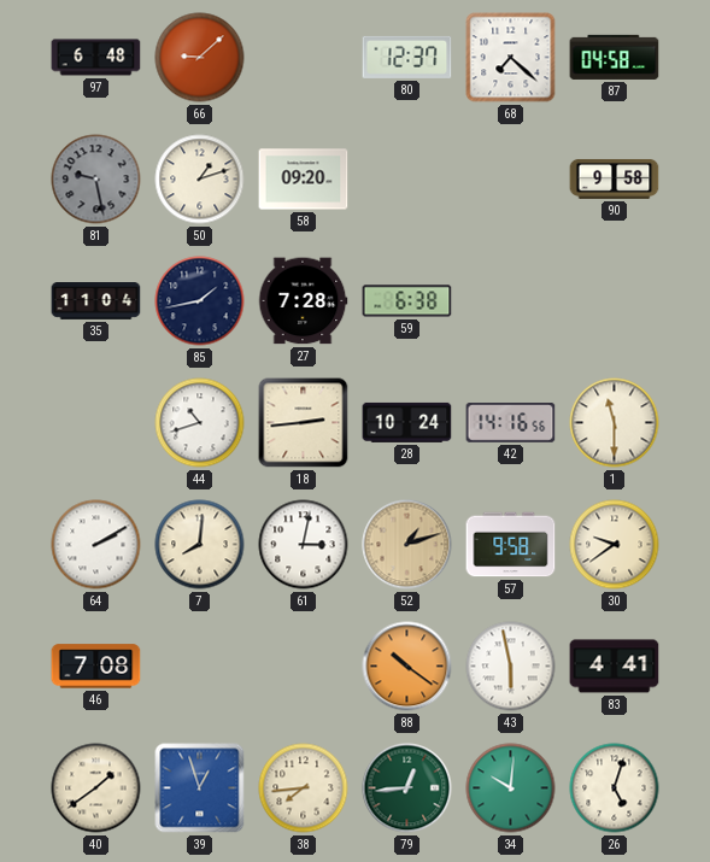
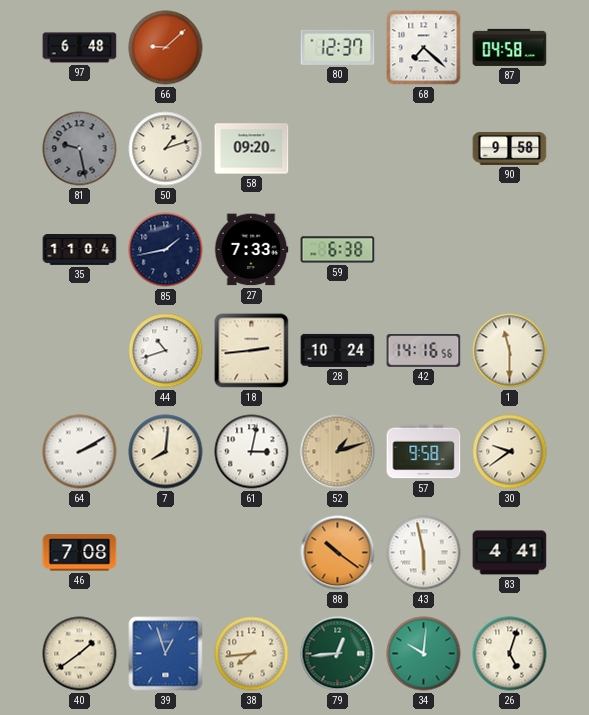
27: 7:28 -> 7:33 (251, 250)
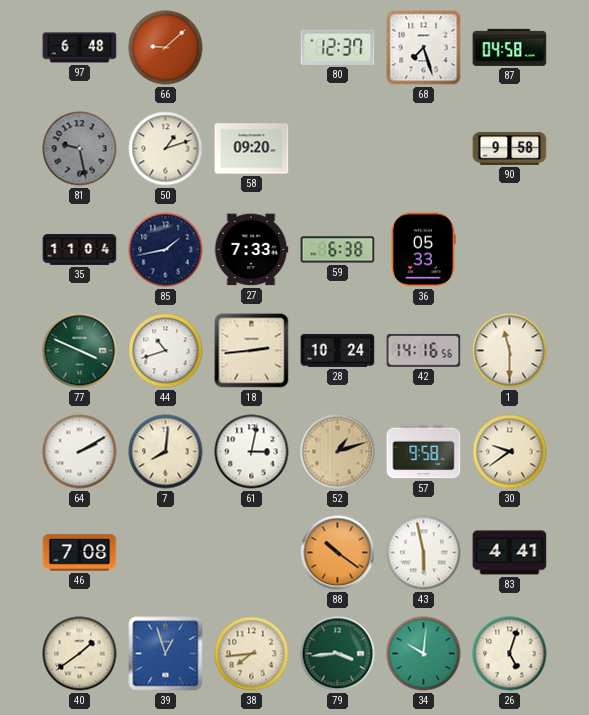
68: 7:22 -> 7:27 (424, 48)
36: none -> 05:33 (423, 250)
77: none -> 3:49 (80, 351)
79: 12:44 -> 3:44 (338, 654)
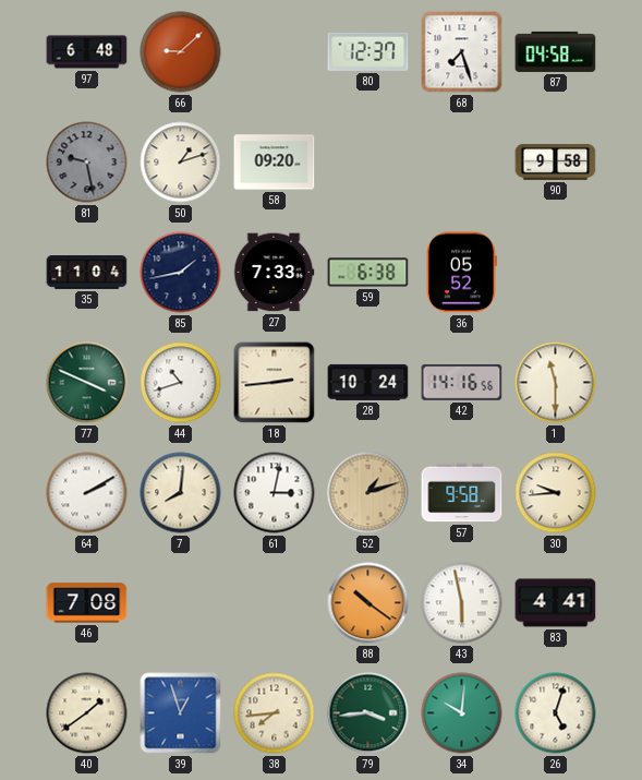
36: 05:33 -> 05:52 (461, 273)
30: 9:39 -> 9:44 (556, 493)
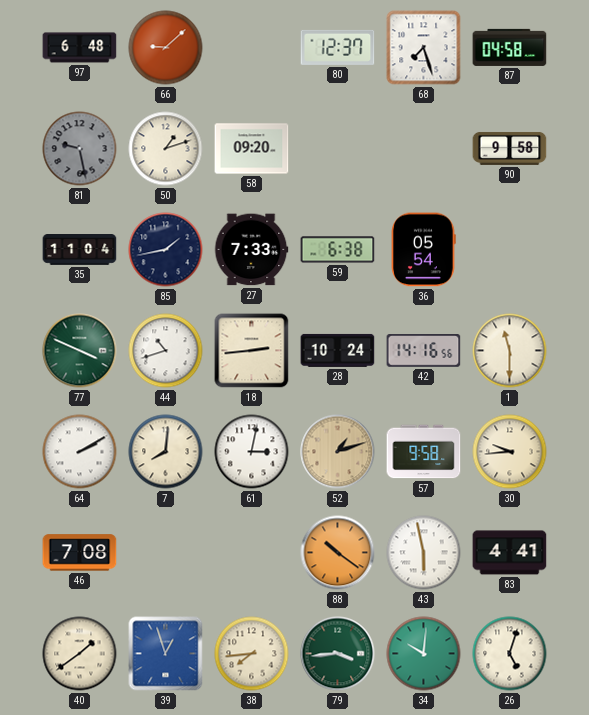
36: 05:52 -> 05:54 (423, 250)
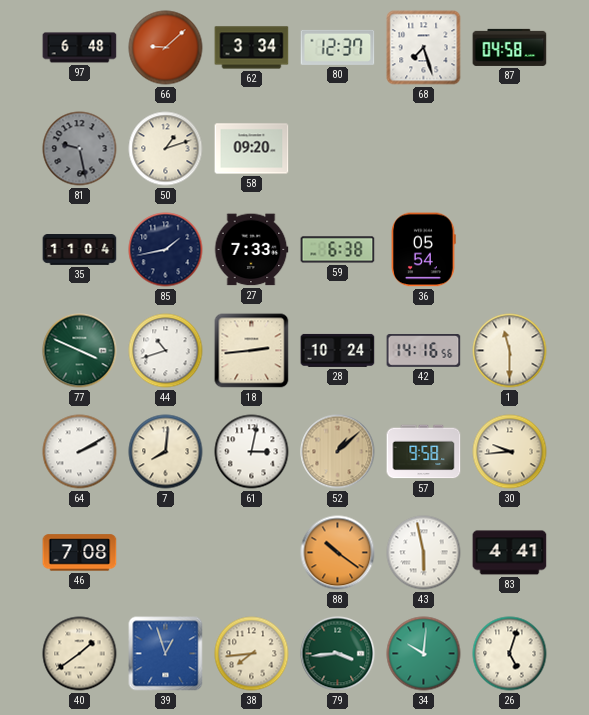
62: none -> 3:34 (252, 48)
90: 9:58 -> none (510, 148)
52: 1:12 -> 1:08 (338, 452)
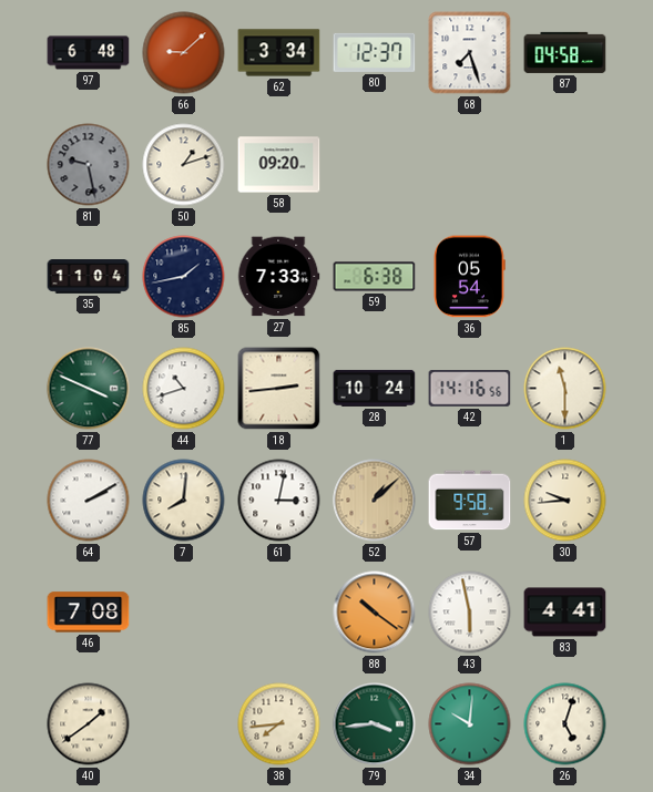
39: 12:57 -> none (166, 654)
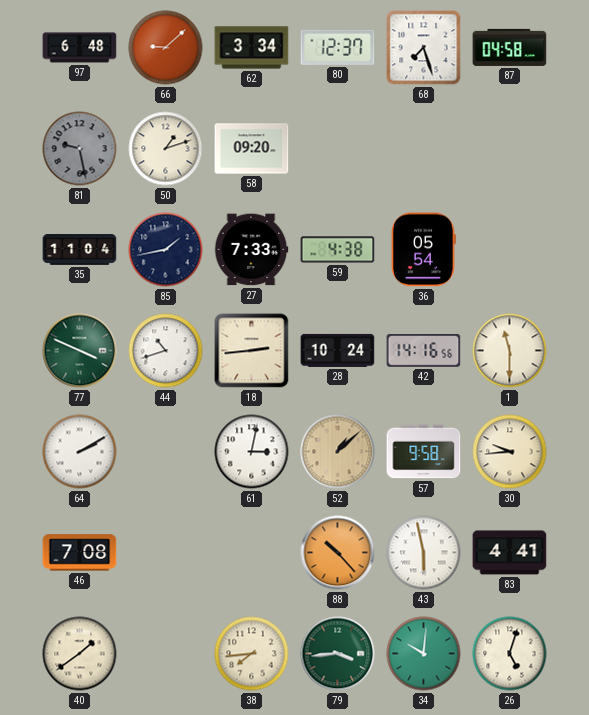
59: 6:38 -> 4:38 (338, 250)
7: 8:01 -> none (184, 501)
88: 10:21 -> 10:23 (338, 553)
